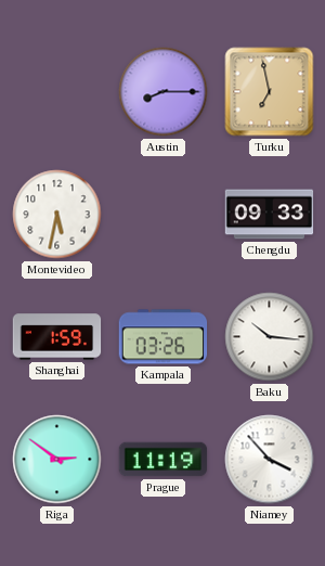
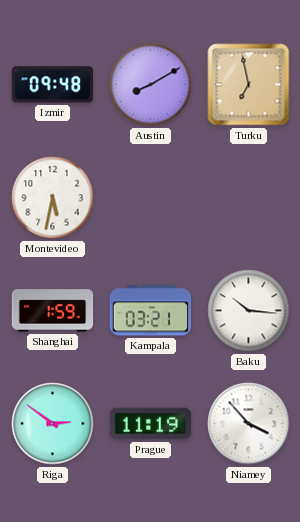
Izmir: none -> 09:48 (53, 85)
Austin: 8:15 -> 8:10 (151, 85)
Chengdu: 09:33 -> none (270, 215)
Kampala: 03:26 -> 03:21 (151, 311)
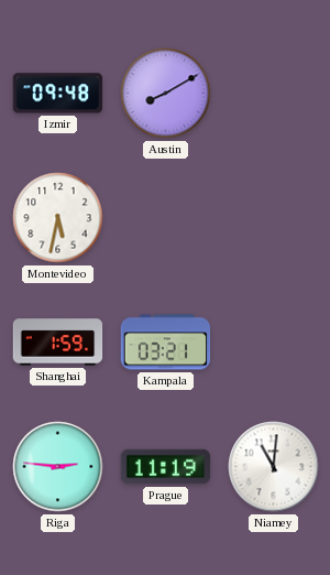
Turku: 6:58 -> none (249, 85)
Baku: 10:16 -> none (249, 311)
Riga: 2:51 -> 2:46 (58, 467)
Niamey: 3:53 -> 11:01 (274, 467)
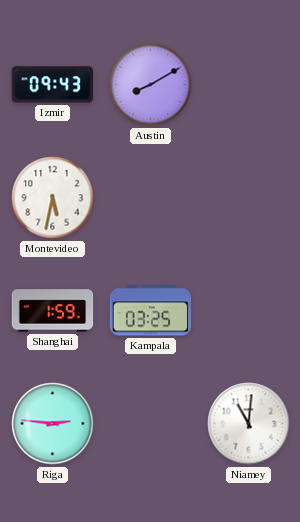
Izmir: 09:48 -> 09:43 (53, 85)
Kampala: 03:21 -> 03:25 (151, 311)
Prague: 11:19 -> none (166, 467)
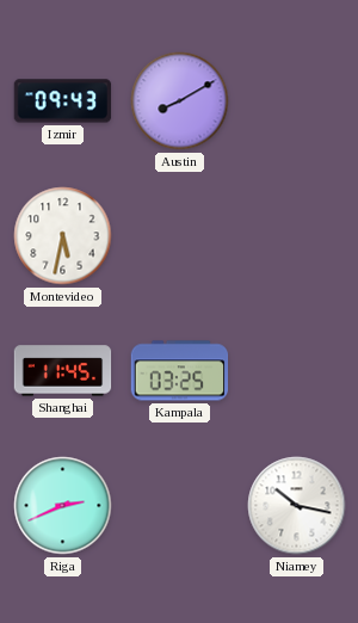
Shanghai: 1:59 -> 11:45 (63, 371)
Riga: 2:46 -> 2:41 (63, 506)
Niamey: 11:01 -> 10:17 (297, 506)
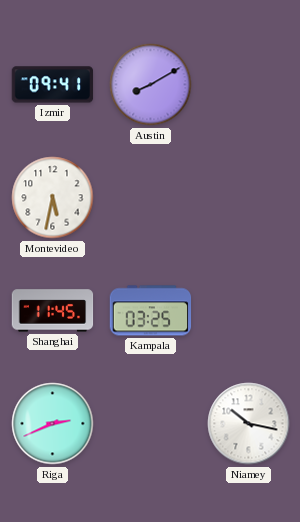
Izmir: 09:43 -> 09:41 (53, 85)
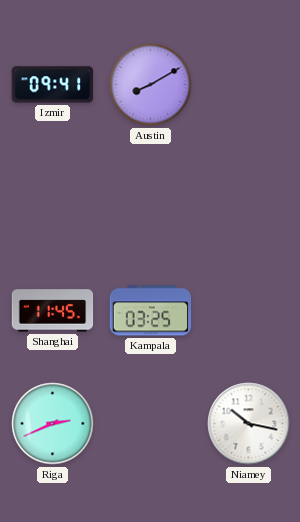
Montevideo: 5:32 -> none (53, 198)
